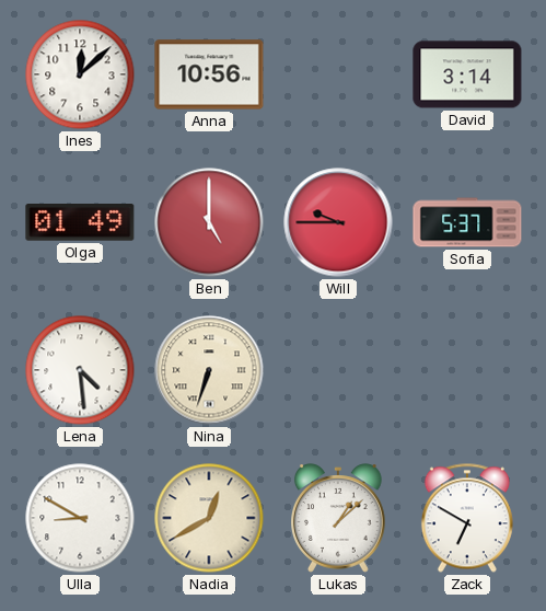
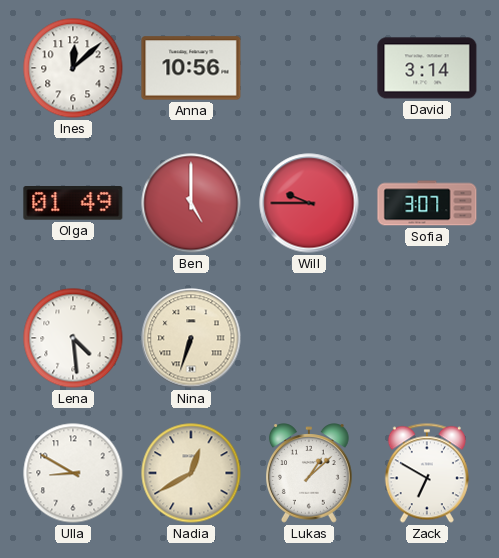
Sofia: 5:37 -> 3:07 (427, 203)
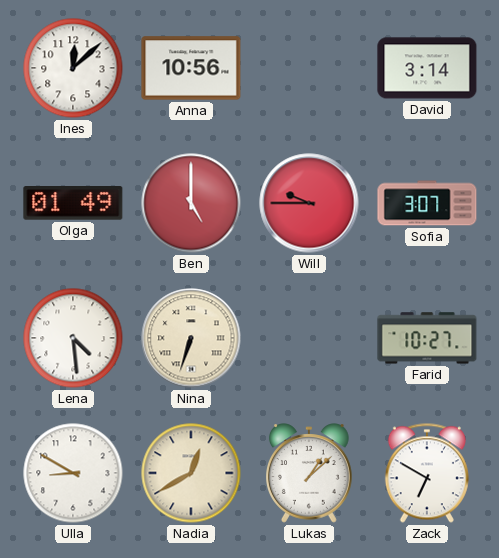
Farid: none -> 10:27 (427, 338)
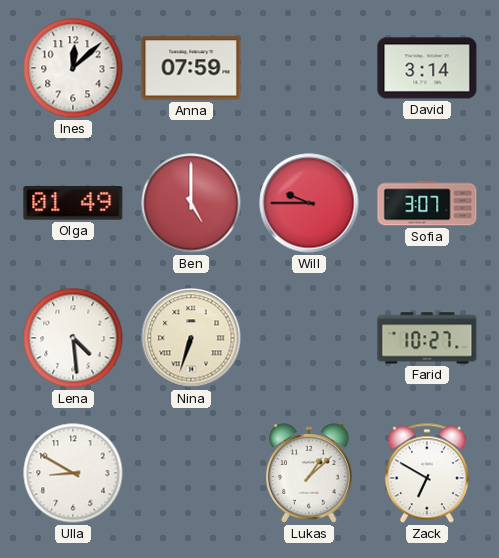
Anna: 10:56 -> 07:59 (191, 68)
Nadia: 12:40 -> none (191, 473)
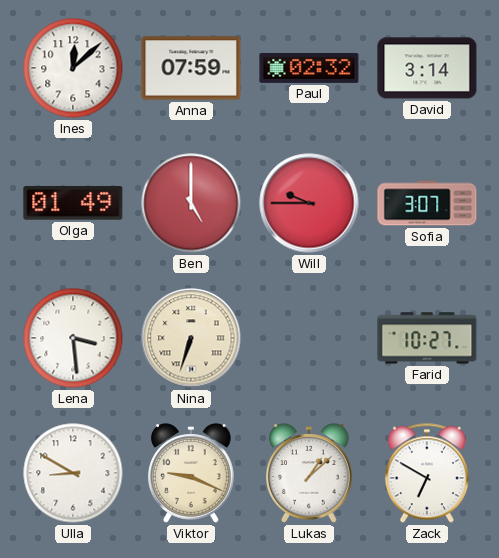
Paul: none -> 02:32 (309, 68)
Lena: 4:29 -> 3:29 (73, 338)
Viktor: none -> 9:19 (192, 473)
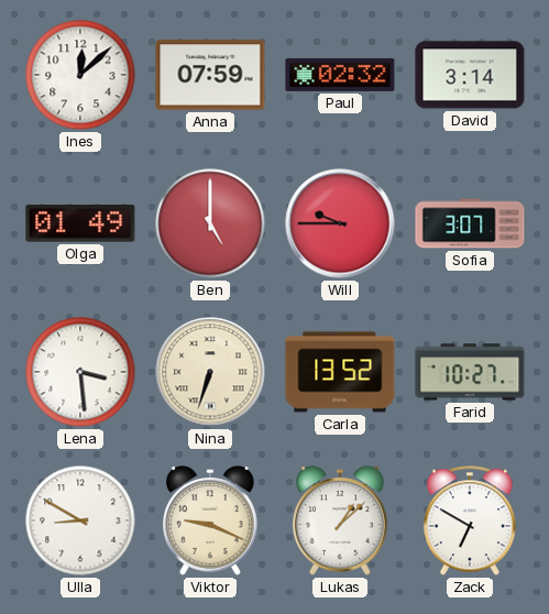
Carla: none -> 13:52 (340, 372)
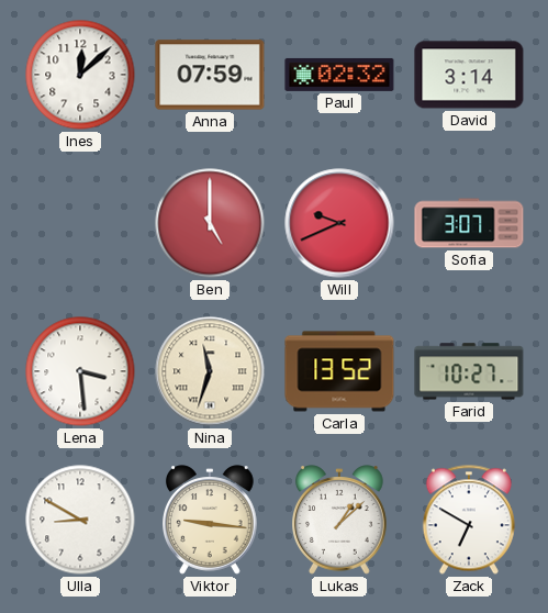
Olga: 01:49 -> none (80, 223)
Will: 9:45 -> 9:41 (339, 223)
Nina: 6:33 -> 11:33 (210, 371)
Viktor: 9:19 -> 9:16 (211, 520)
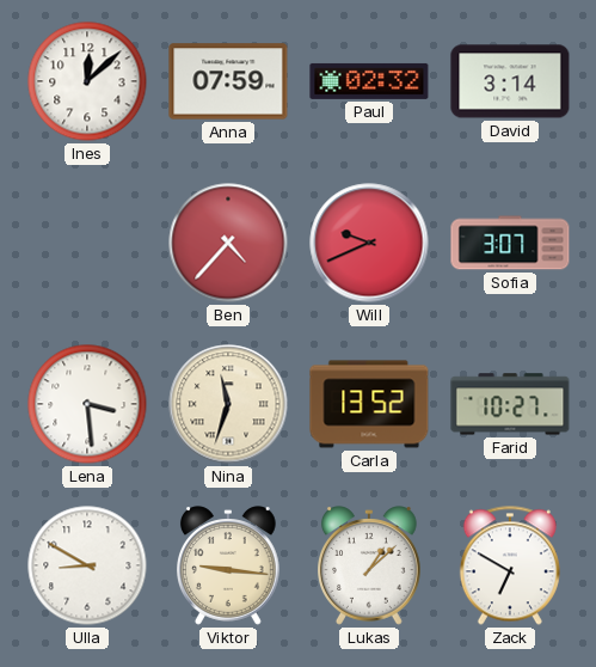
Ben: 5:00 -> 4:37 (228, 243)
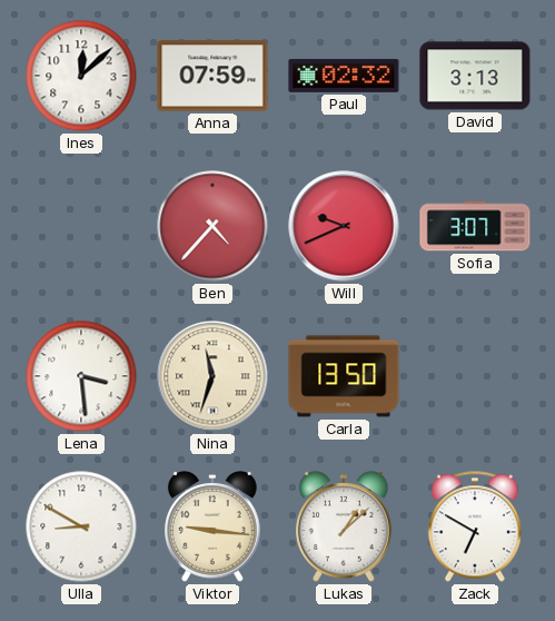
David: 3:14 -> 3:13 (475, 76)
Carla: 13:52 -> 13:50 (344, 376)
Farid: 10:27 -> none (510, 404)
